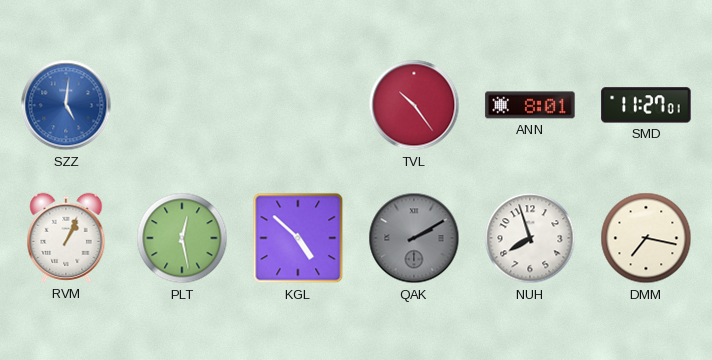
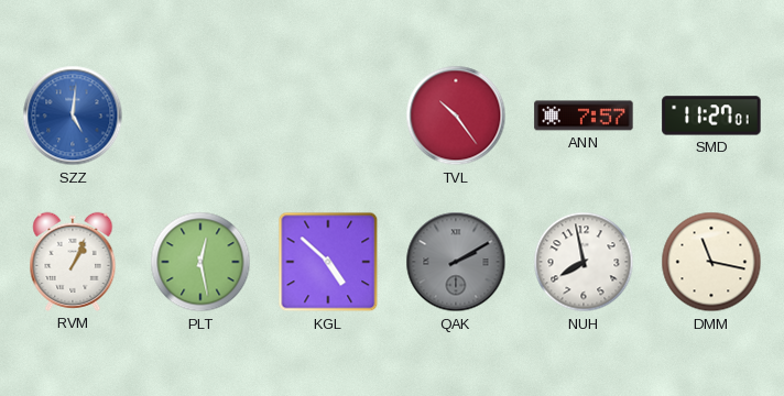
ANN: 8:01 -> 7:57 (584, 116)
NUH: 7:57 -> 7:58 (584, 262)
DMM: 7:17 -> 11:17 (711, 262)
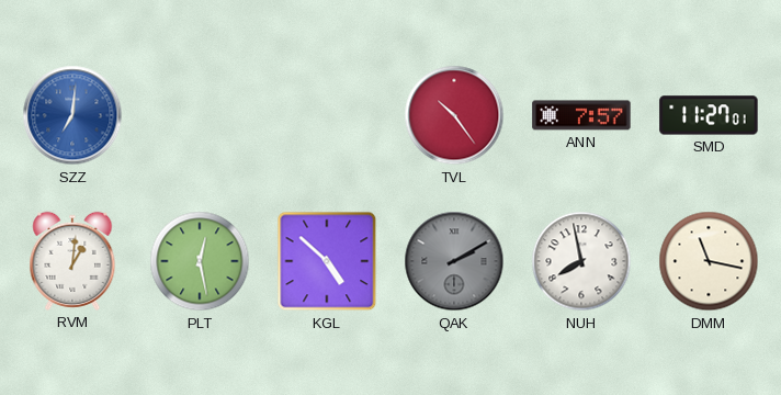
SZZ: 5:01 -> 7:01 (72, 115)
RVM: 1:04 -> 1:01 (72, 261)
